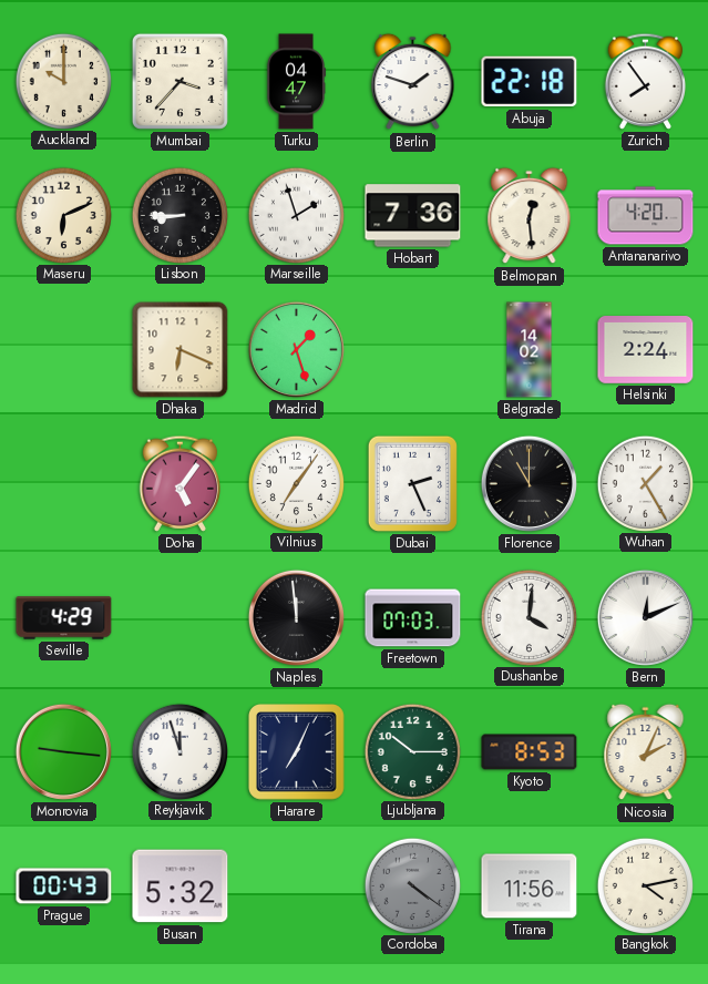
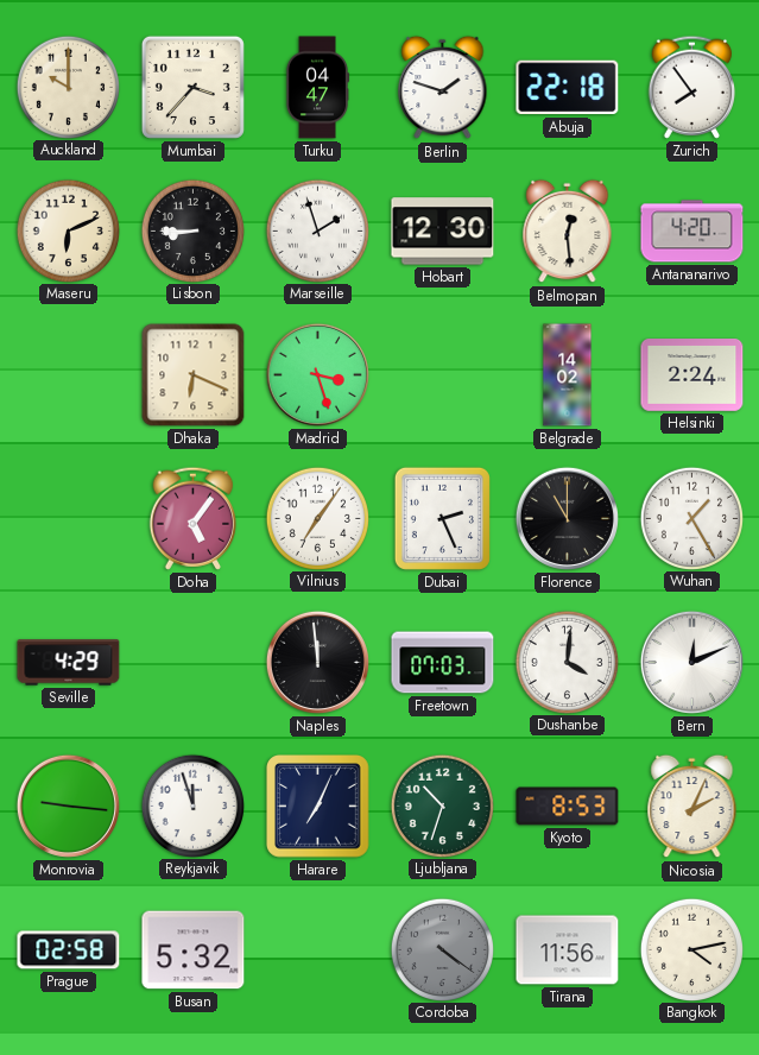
Hobart: 7:36 -> 12:30 (443, 232)
Madrid: 1:27 -> 3:27 (317, 374)
Ljubljana: 10:15 -> 10:33 (442, 806)
Prague: 00:43 -> 02:58 (69, 950)
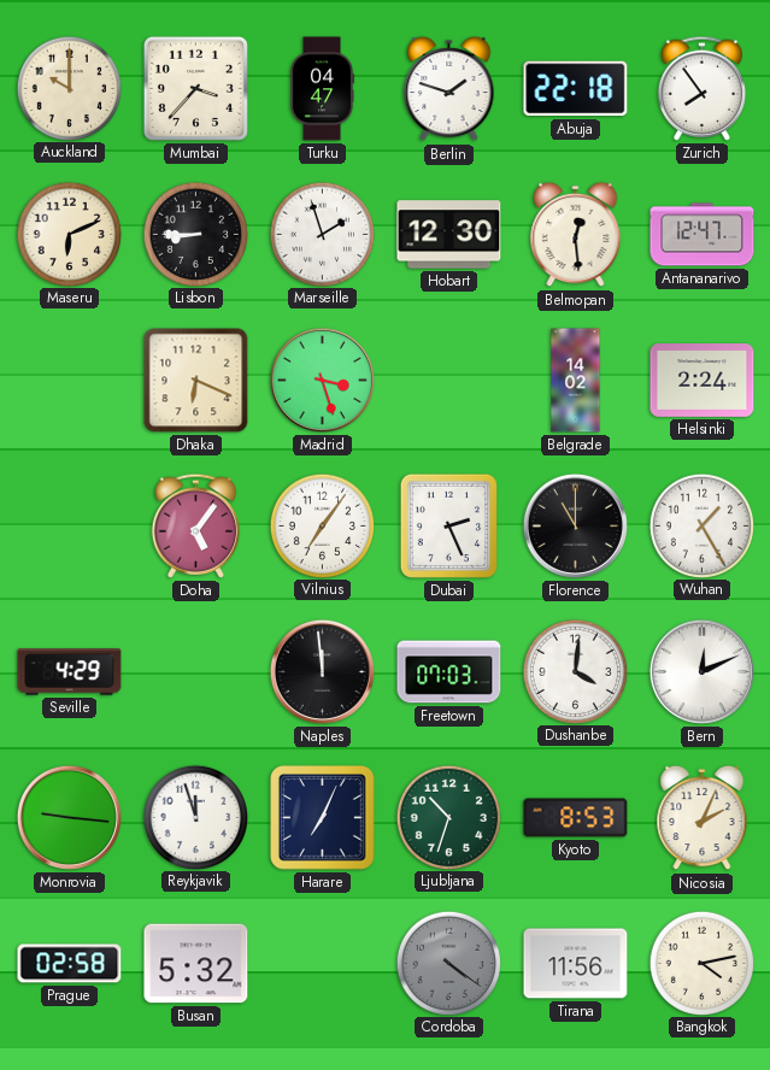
Antananarivo: 4:20 -> 12:47 (703, 235)
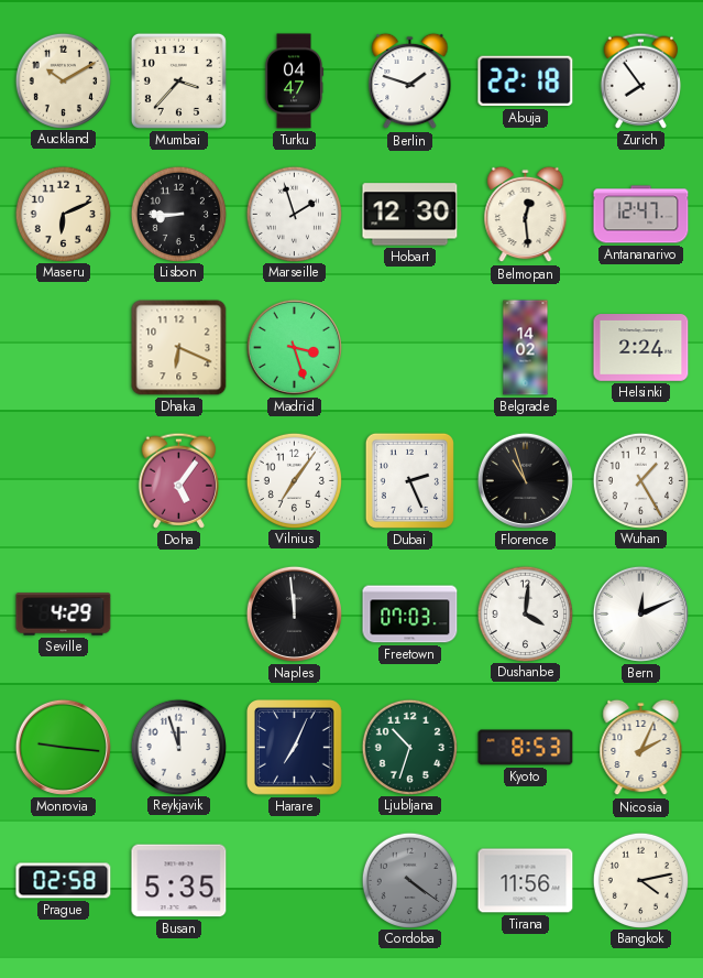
Auckland: 10:00 -> 10:10 (63, 80)
Florence: 11:00 -> 10:57 (525, 480)
Busan: 5:32 -> 5:35 (179, 881)
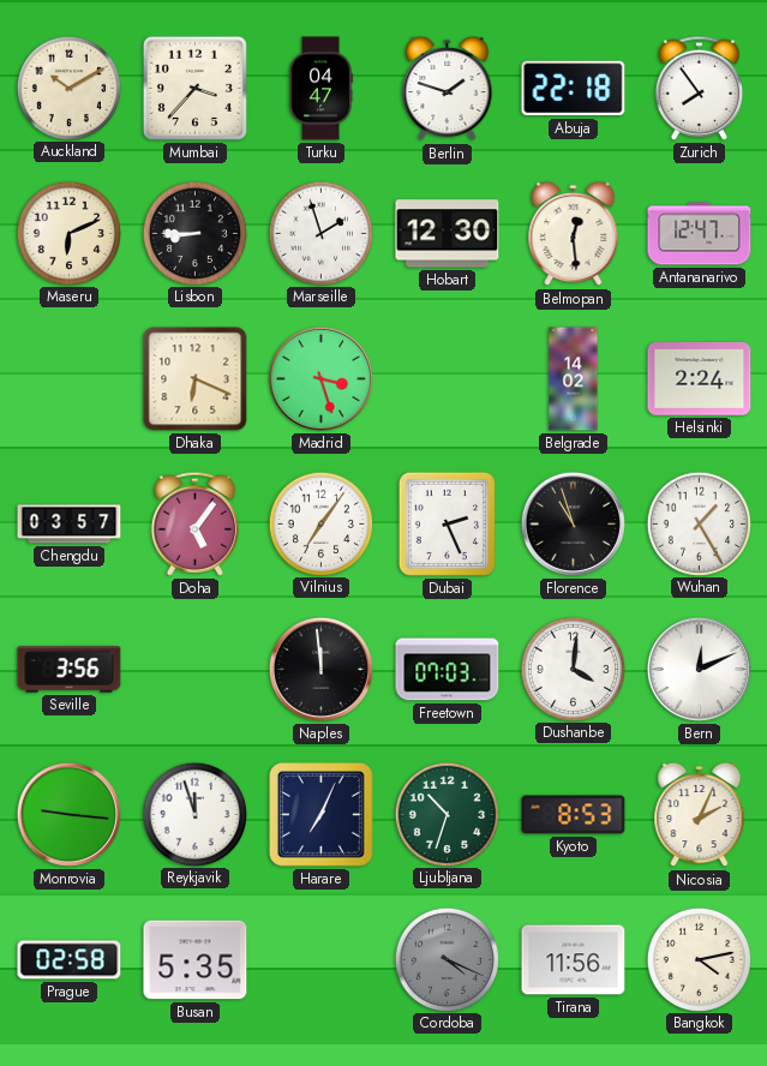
Chengdu: none -> 03:57 (70, 525)
Seville: 4:29 -> 3:56 (70, 670)
Cordoba: 4:21 -> 4:19 (447, 959)
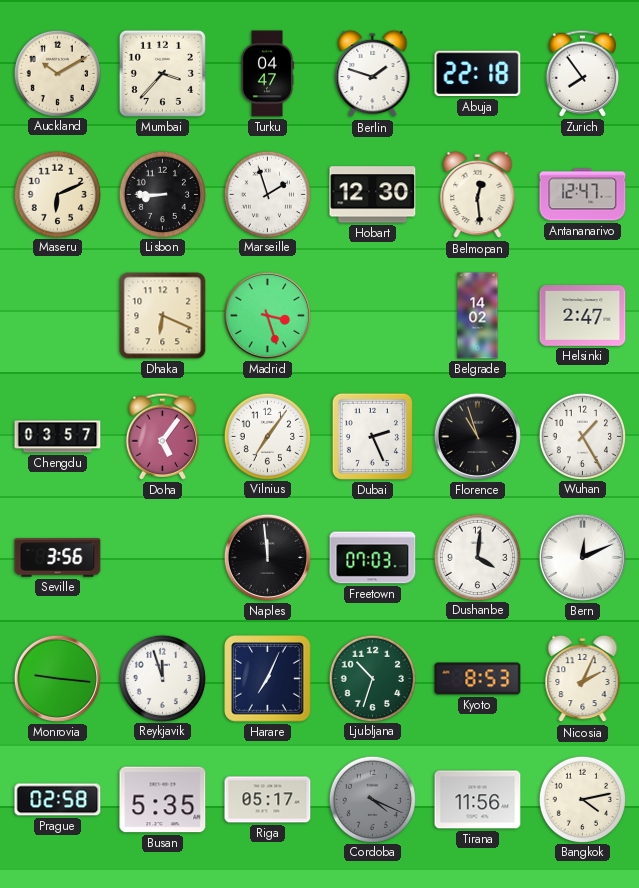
Helsinki: 2:24 -> 2:47 (583, 316)
Riga: none -> 05:17 (268, 800)
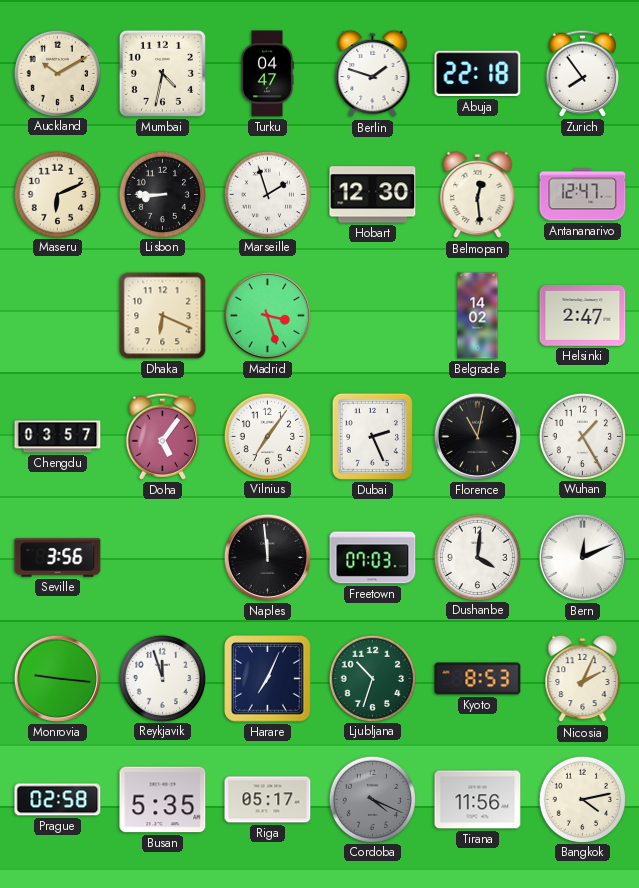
Mumbai: 3:37 -> 4:32 (162, 73)
Florence: 10:57 -> 11:02 (477, 436)
